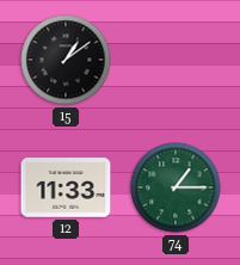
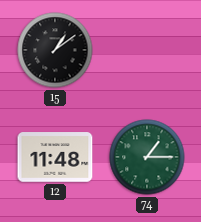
12: 11:33 -> 11:48 (55, 157)
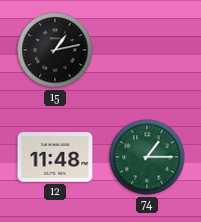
15: 1:09 -> 1:13 (55, 50)
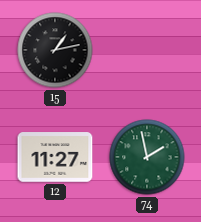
12: 11:48 -> 11:27 (55, 157)
74: 1:15 -> 1:58 (147, 157)
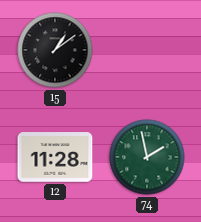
15: 1:13 -> 1:09 (55, 50)
12: 11:27 -> 11:28 (55, 157)
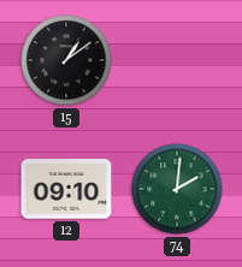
12: 11:28 -> 09:10 (66, 189)
74: 1:58 -> 2:01 (177, 189)
